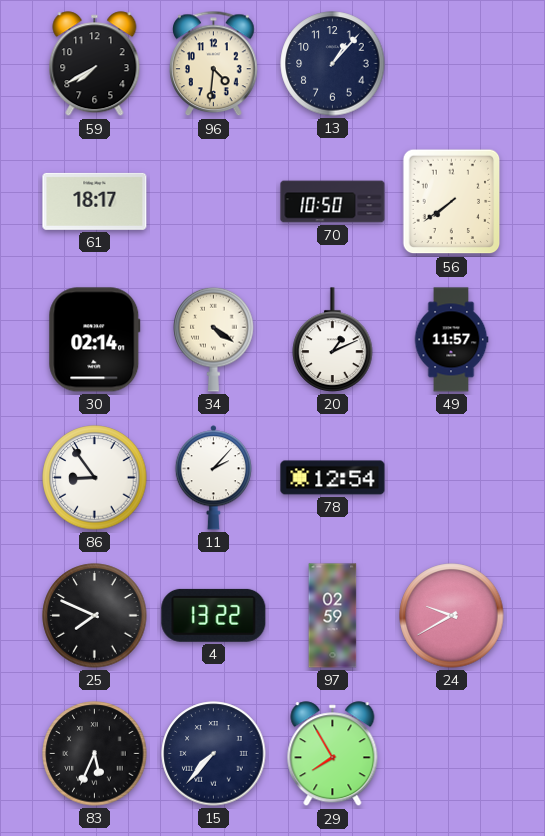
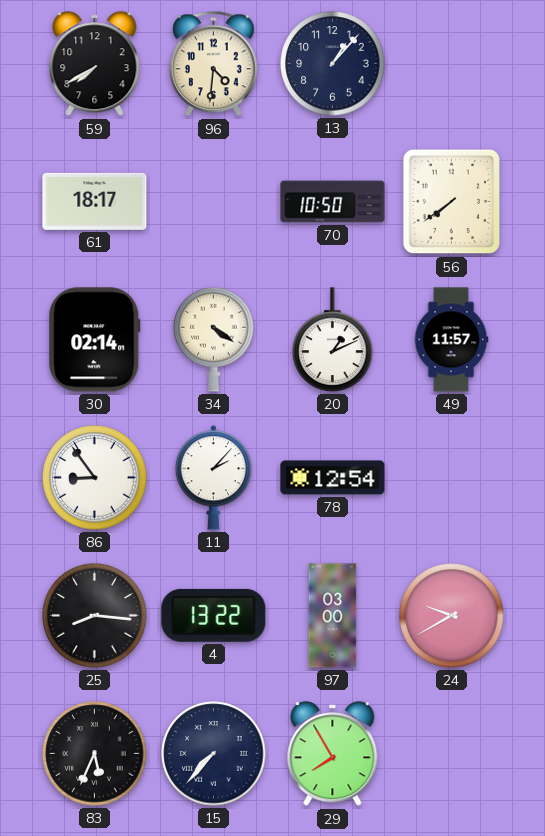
25: 7:49 -> 8:16 (95, 616)
97: 02:59 -> 03:00 (333, 616)
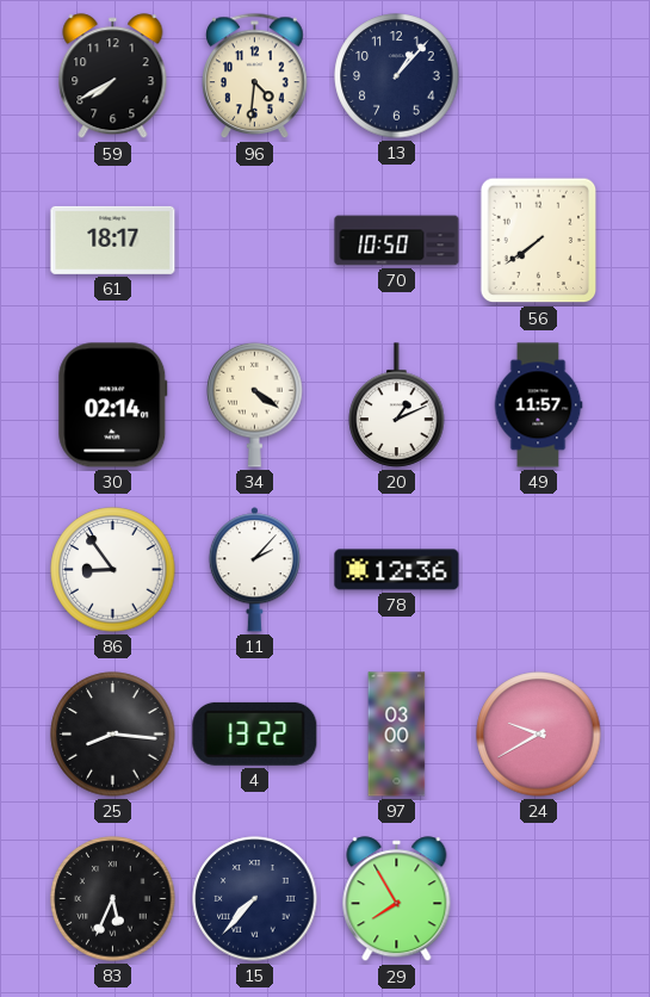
78: 12:54 -> 12:36 (397, 570)
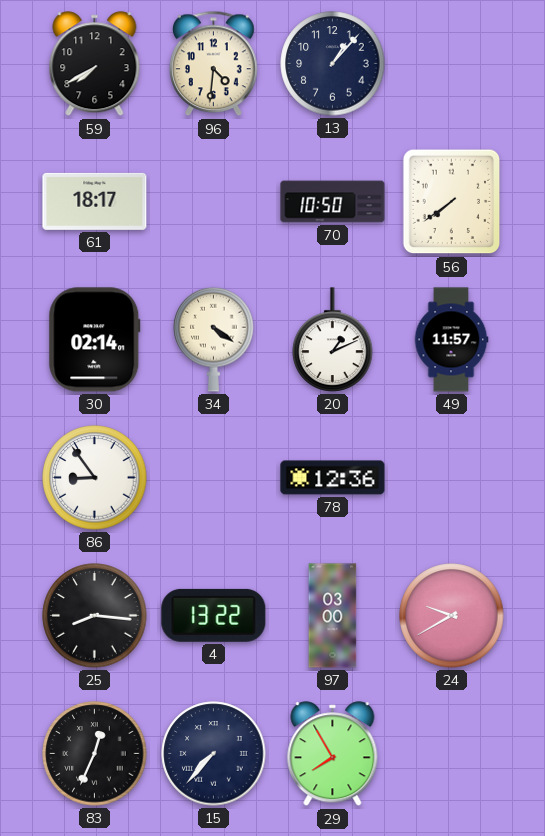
11: 2:07 -> none (254, 570)
83: 5:34 -> 12:34 (95, 754)
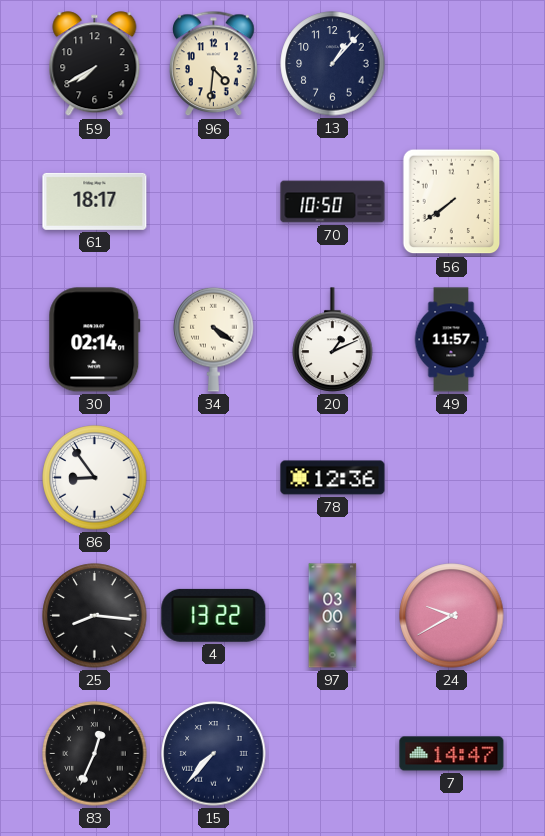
29: 7:55 -> none (333, 754)
7: none -> 14:47 (452, 754)
